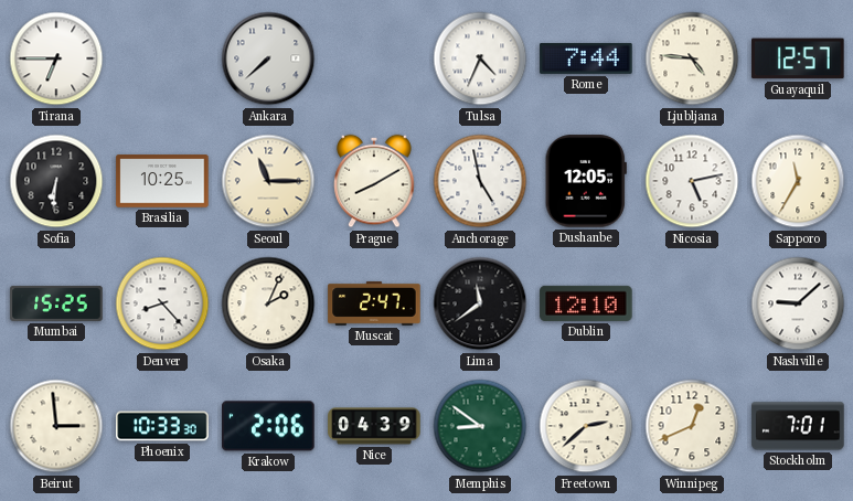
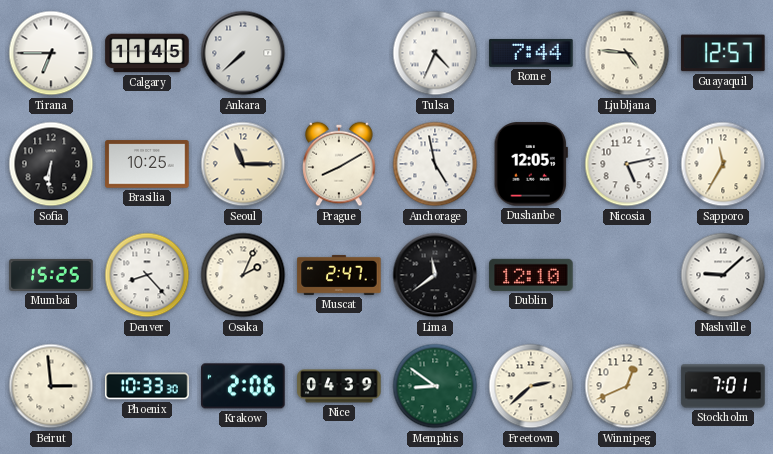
Calgary: none -> 11:45 (147, 53)
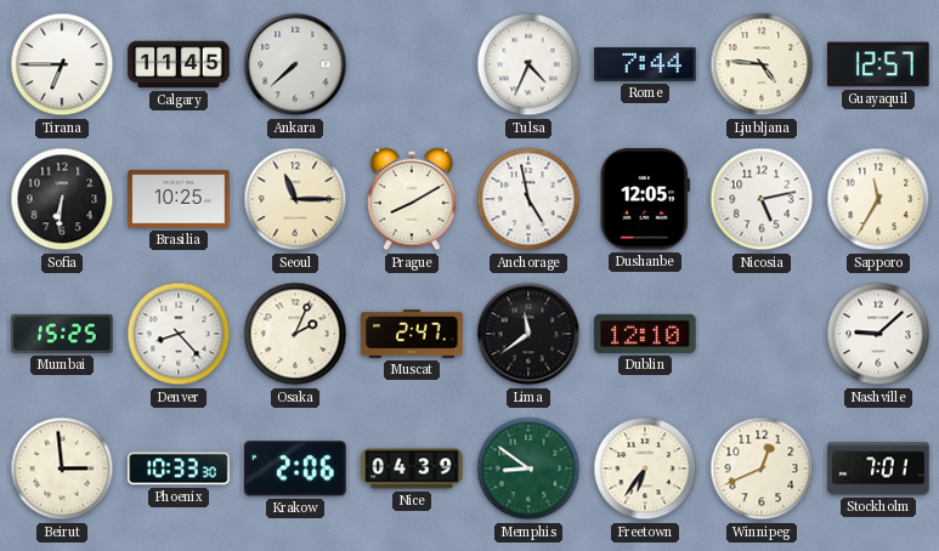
Freetown: 2:38 -> 6:36 (645, 468)
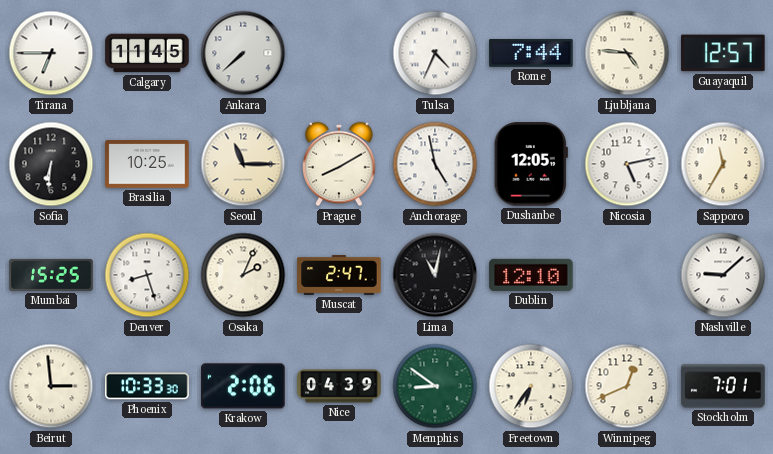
Denver: 8:23 -> 8:27 (147, 275)
Lima: 11:39 -> 11:02 (435, 275)
